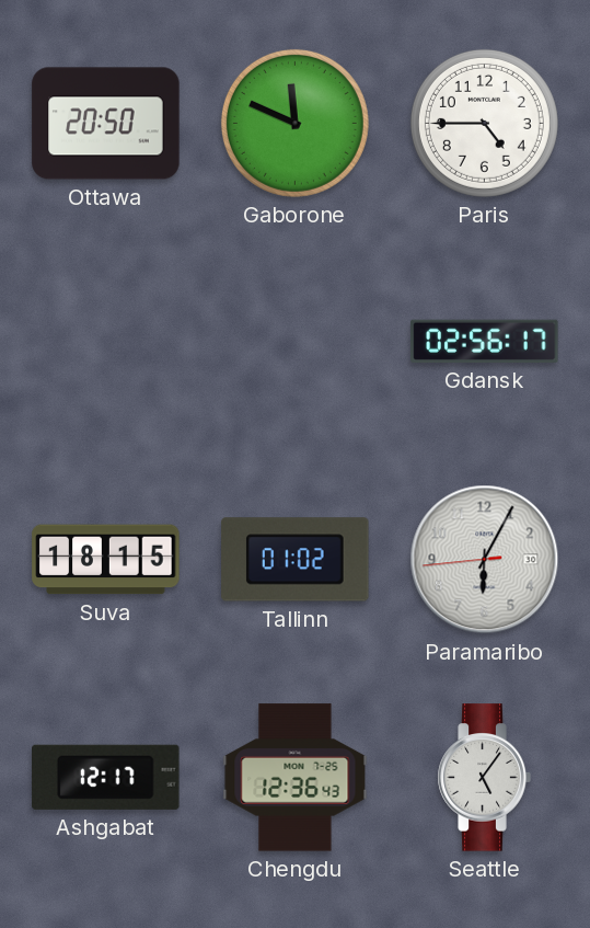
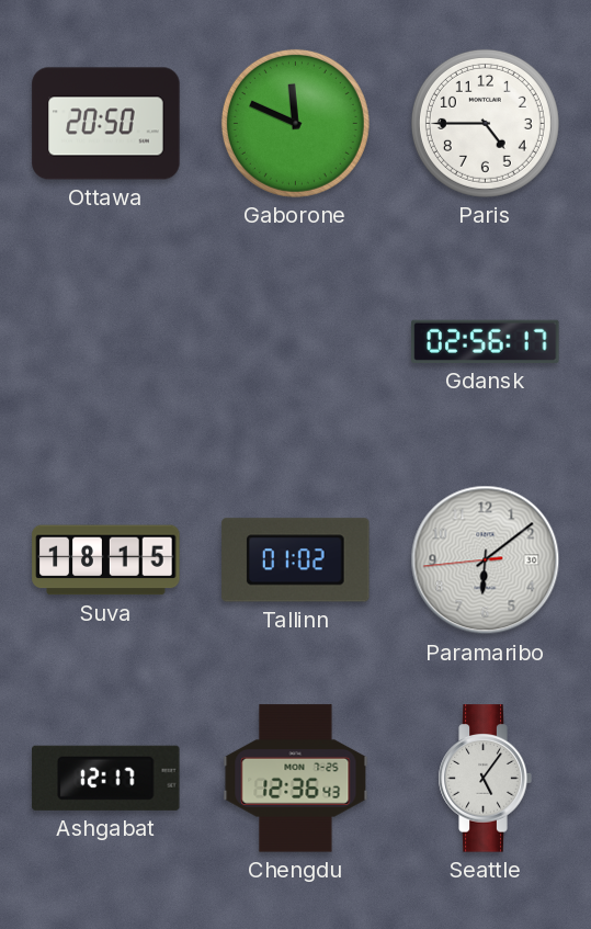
Paramaribo: 6:04 -> 6:08 (486, 560)
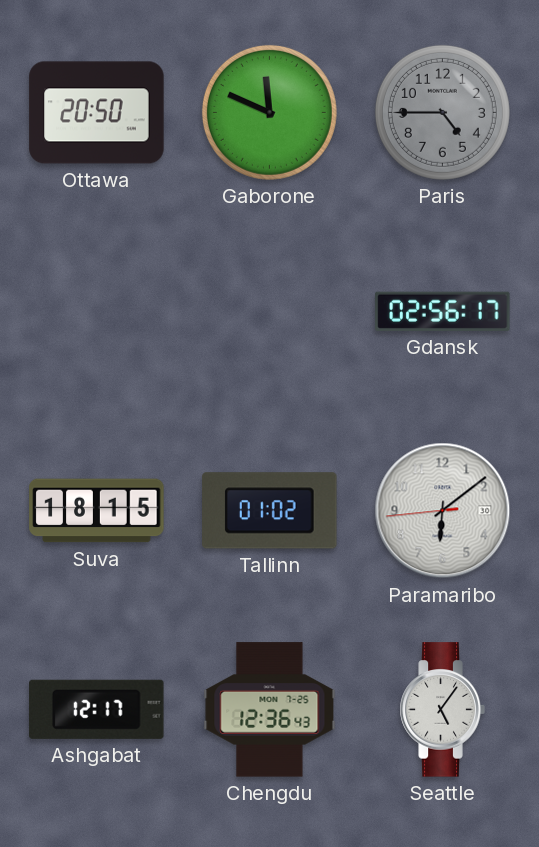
Paris dial: white -> grey (442, 112)
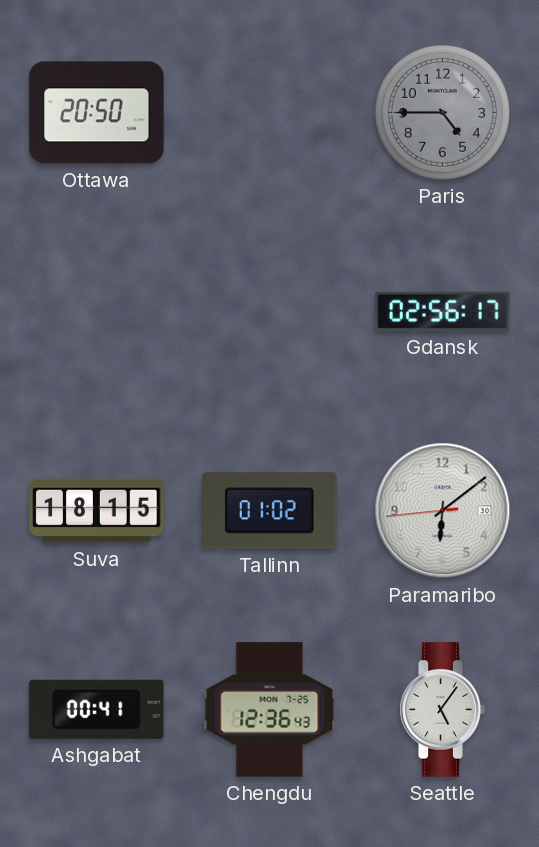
Gaborone: 11:49 -> none (269, 112)
Ashgabat: 12:17 -> 00:41 (97, 709)
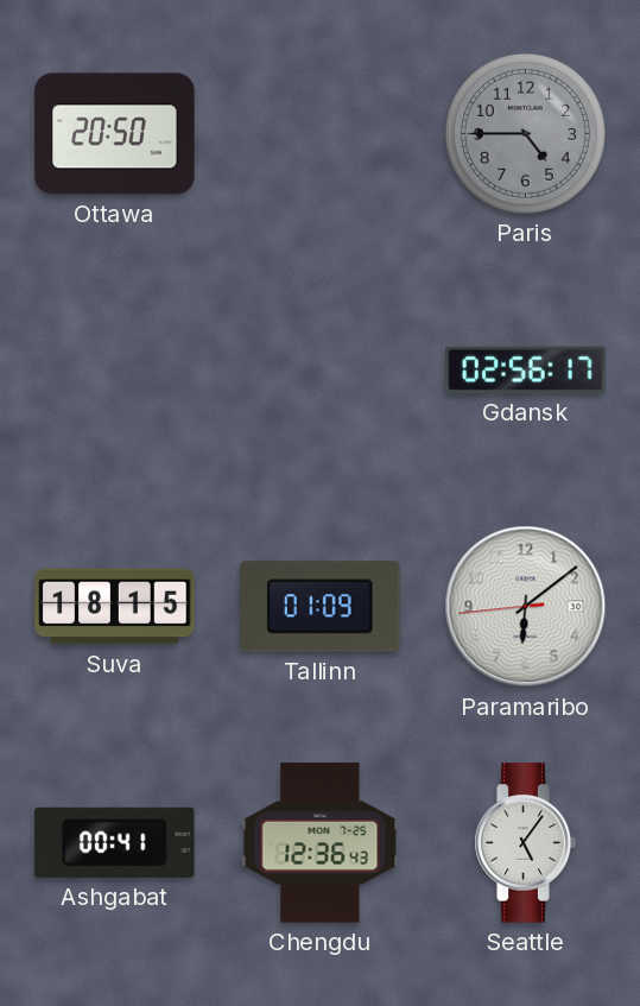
Tallinn: 01:02 -> 01:09 (321, 607)
